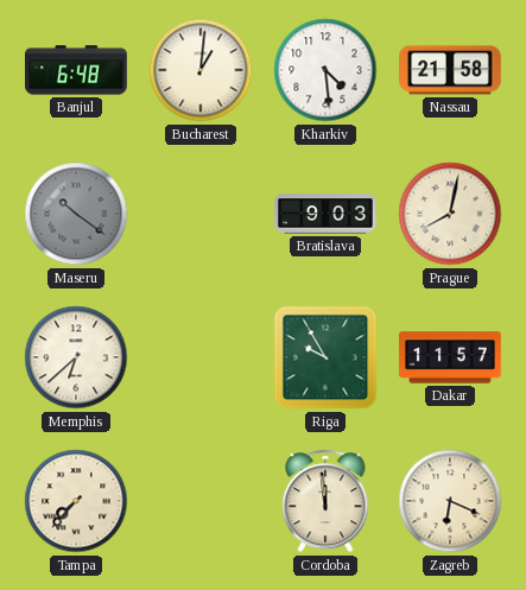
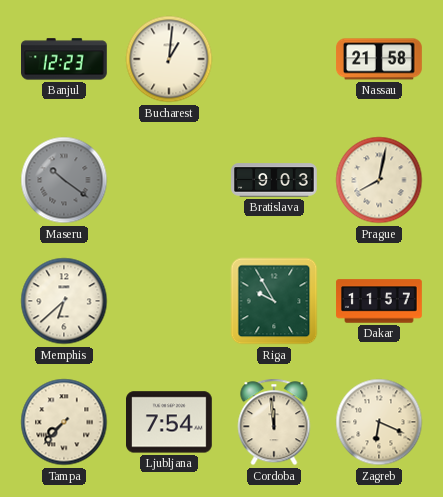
Banjul: 6:48 -> 12:23 (65, 59)
Kharkiv: 4:29 -> none (325, 70)
Ljubljana: none -> 7:54 (170, 422)
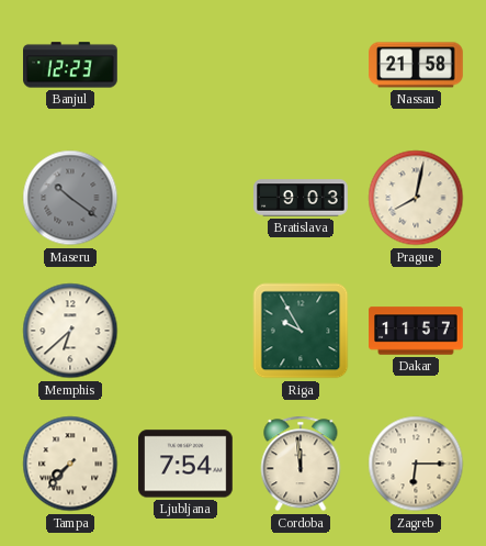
Bucharest: 1:01 -> none (169, 59)
Zagreb: 6:19 -> 6:15 (416, 464)
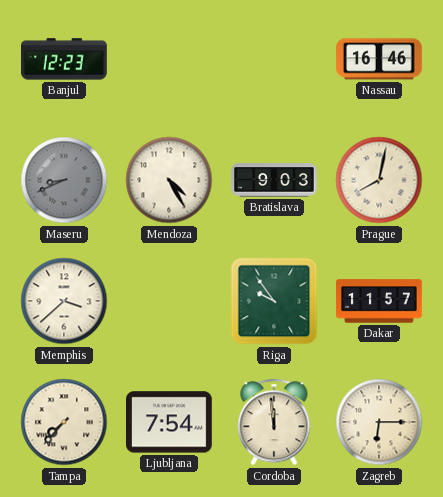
Nassau: 21:58 -> 16:46 (379, 59)
Maseru: 10:21 -> 8:41 (64, 180)
Mendoza: none -> 4:25 (169, 180)
Memphis: 6:38 -> 3:38 (64, 301)
Riga: 9:55 -> 9:54 (274, 301)
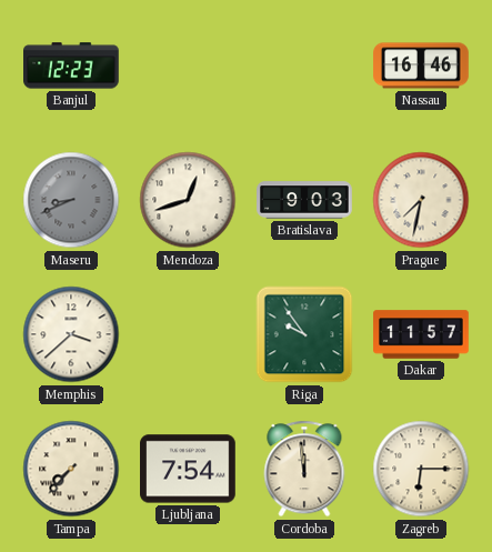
Mendoza: 4:25 -> 12:42 (188, 200)
Prague: 8:02 -> 7:32 (421, 200)
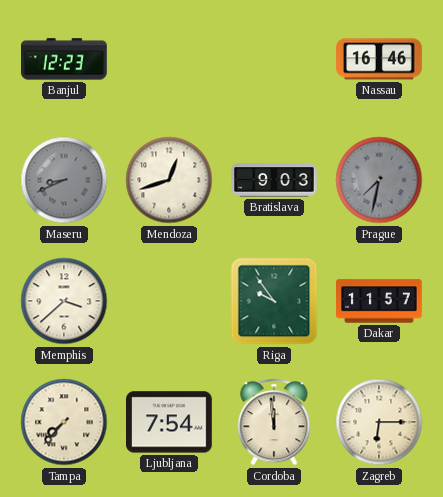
Prague dial: cream -> grey (379, 180)
